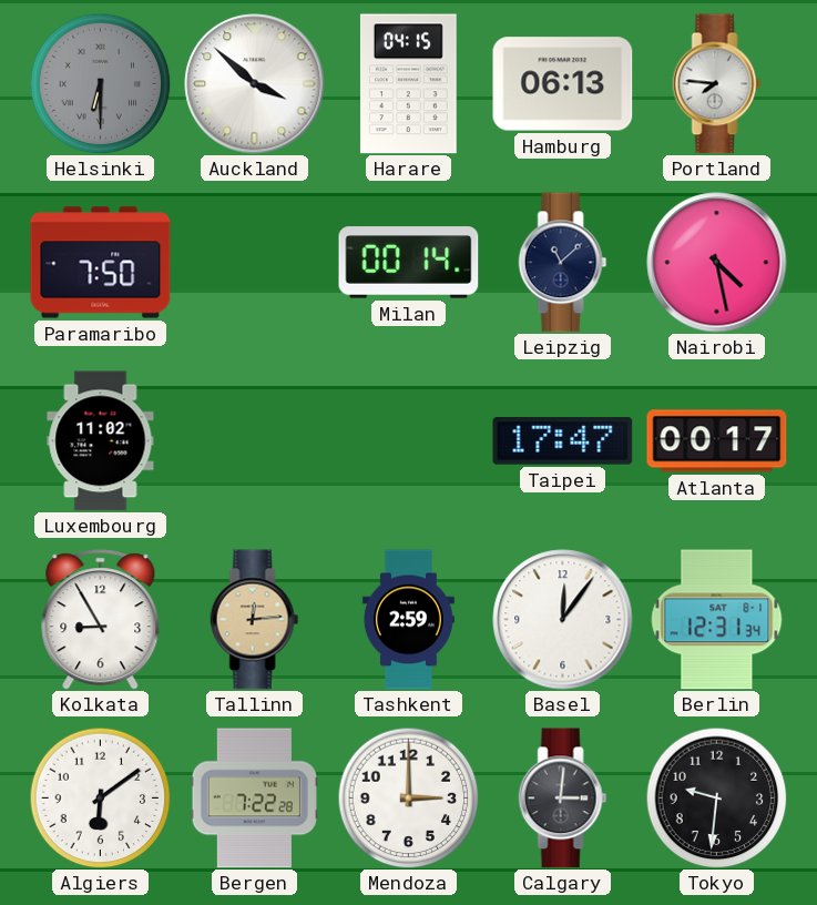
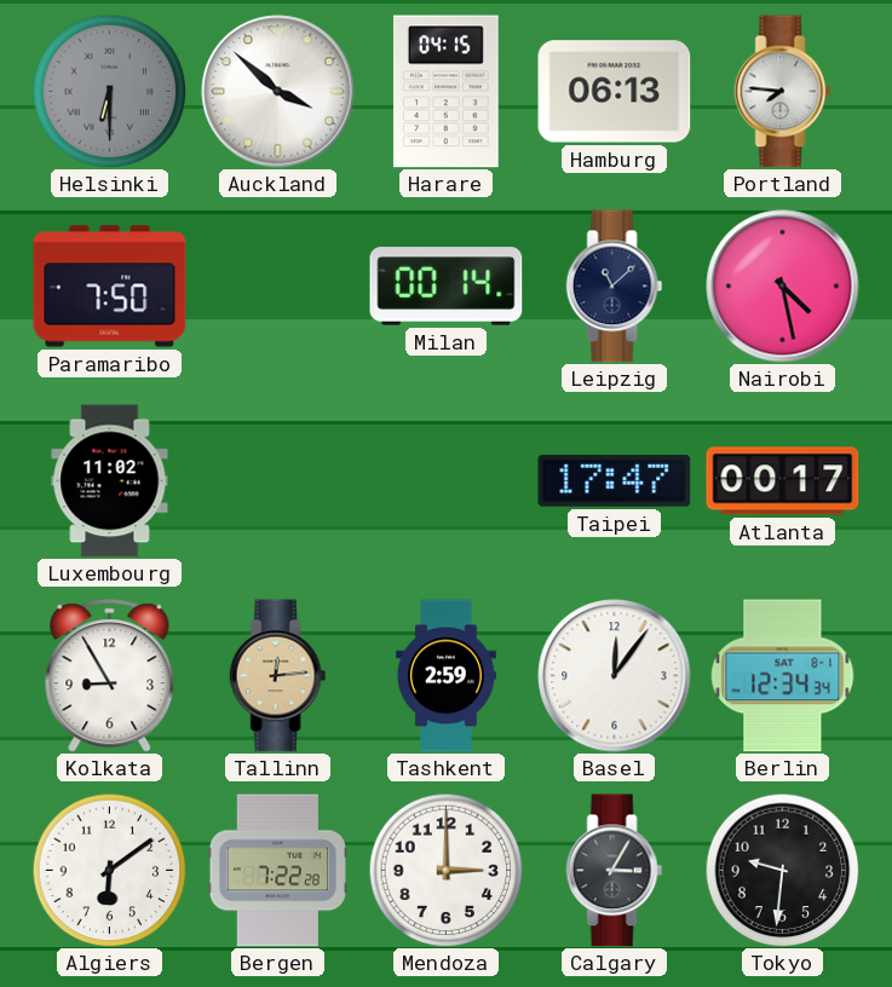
Berlin: 12:31 -> 12:34 (783, 676)
Calgary: 3:01 -> 3:05 (615, 871)
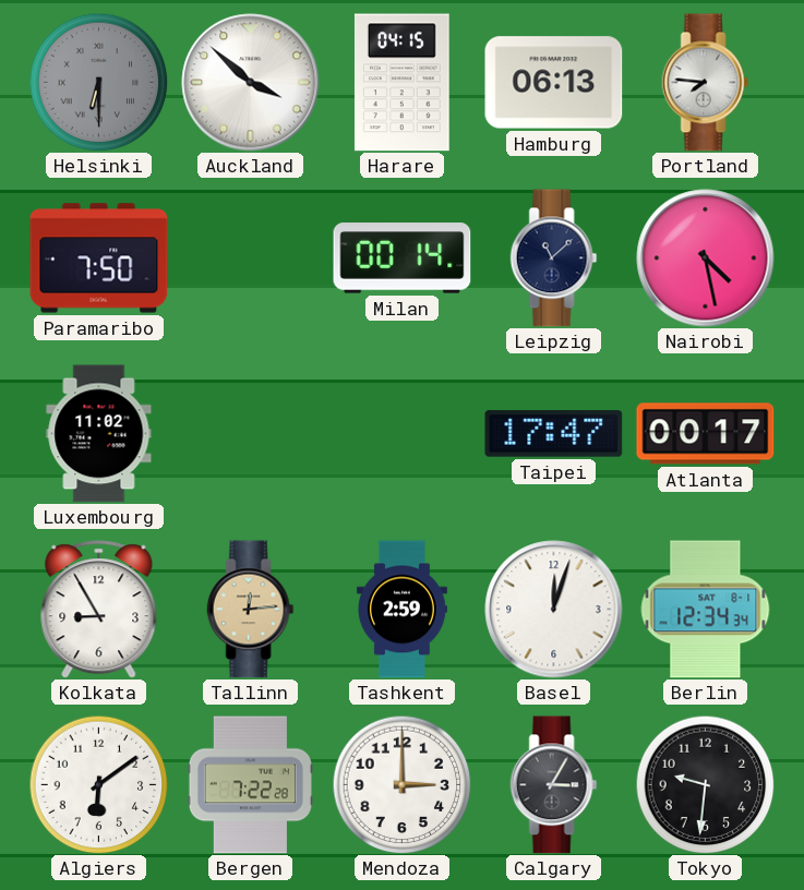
Basel: 12:06 -> 12:03 (554, 610)
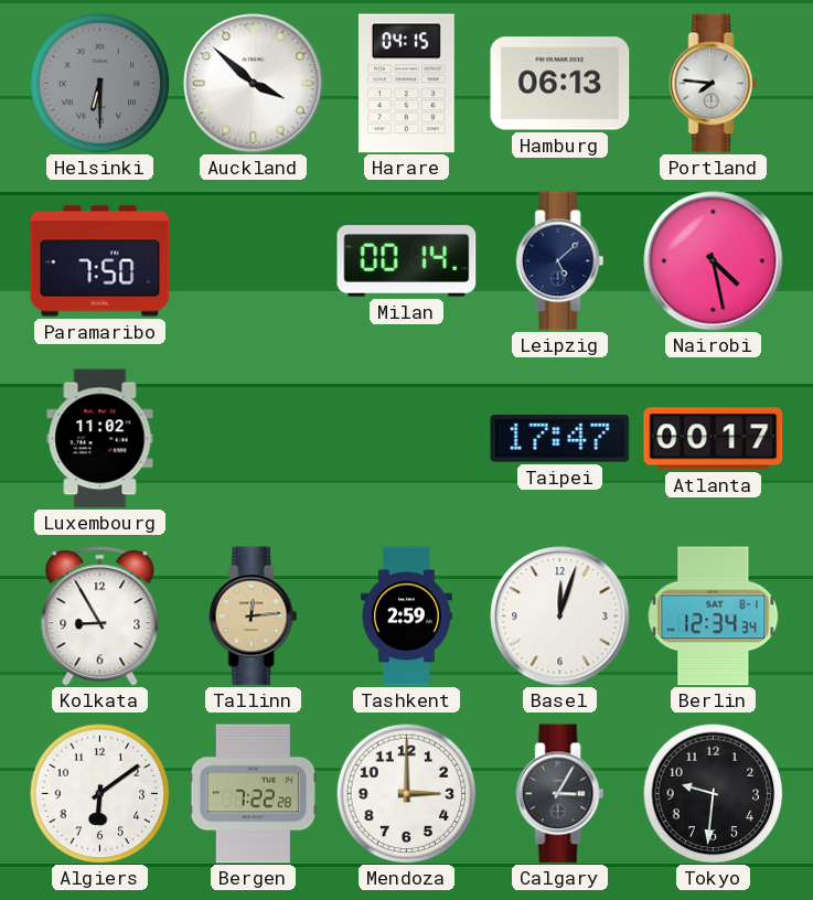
Leipzig: 11:08 -> 5:08 (560, 261)
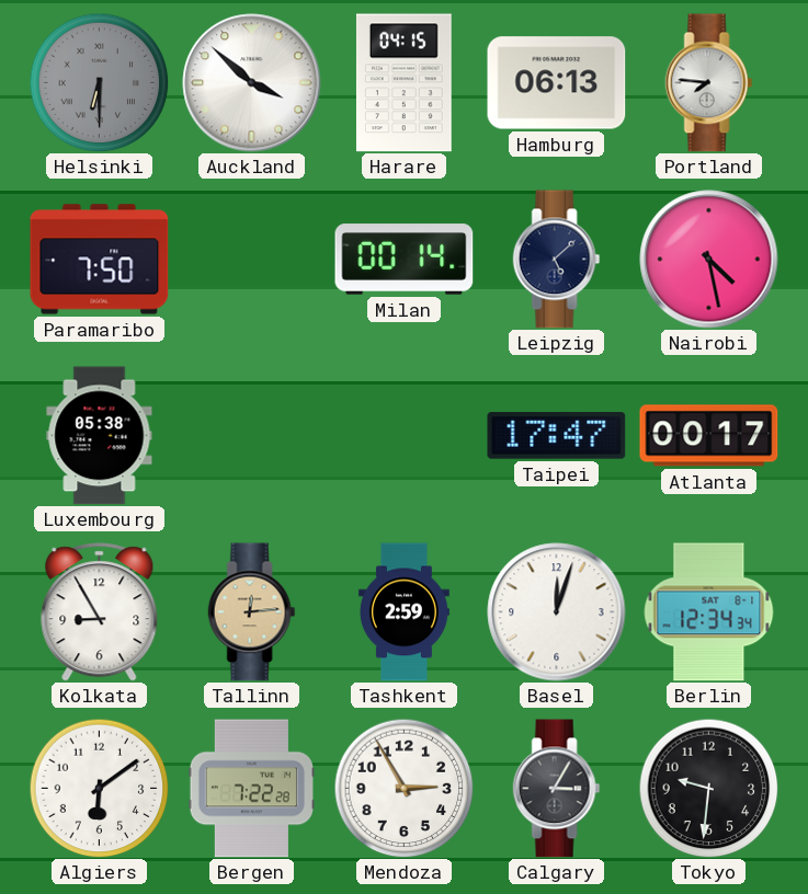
Luxembourg: 11:02 -> 05:38 (100, 436)
Mendoza: 3:00 -> 2:55 (403, 788)
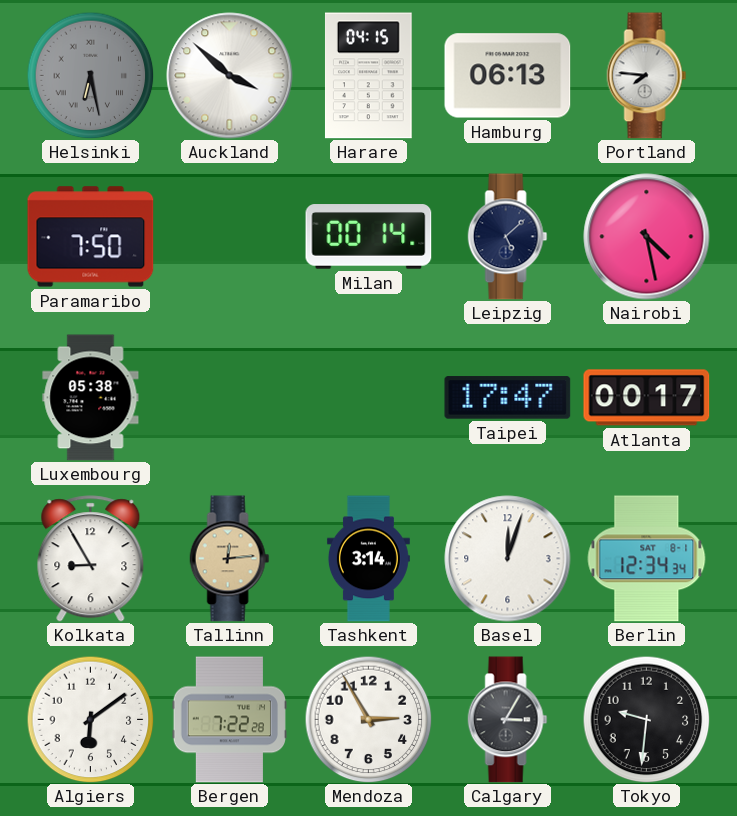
Helsinki: 6:30 -> 6:28 (90, 75)
Tashkent: 2:59 -> 3:14 (368, 559)
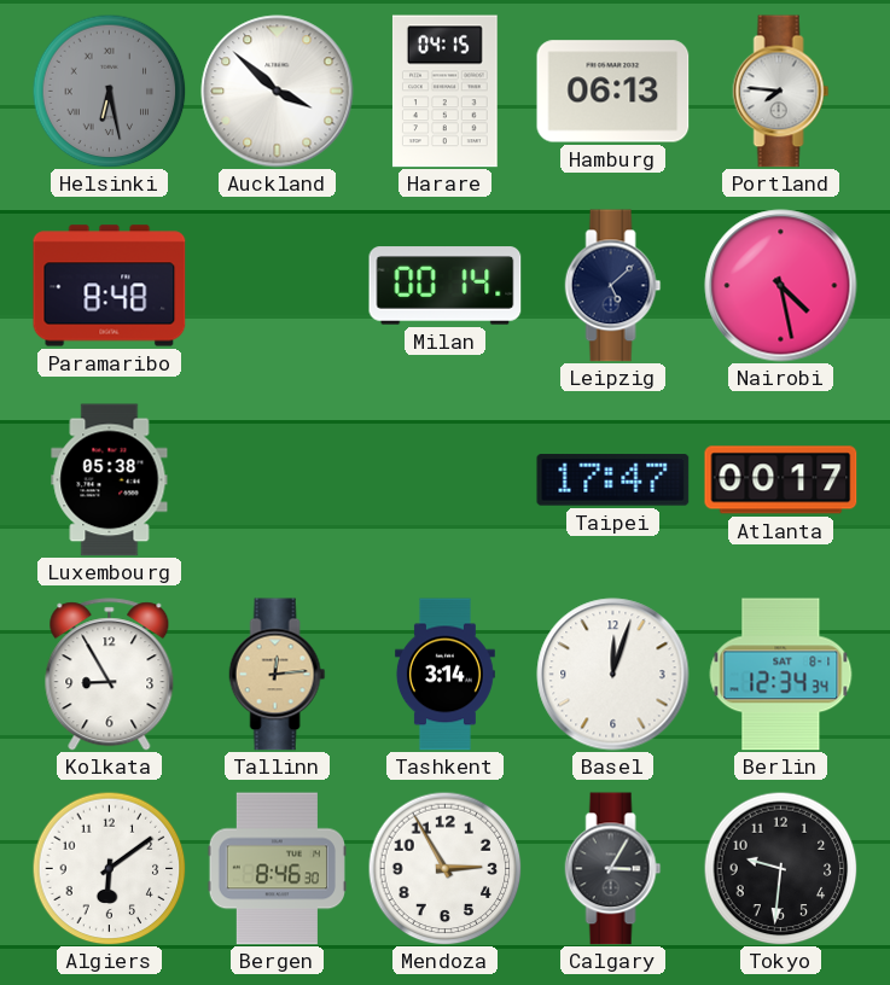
Paramaribo: 7:50 -> 8:48 (110, 286)
Bergen: 7:22 -> 8:46 (277, 869)
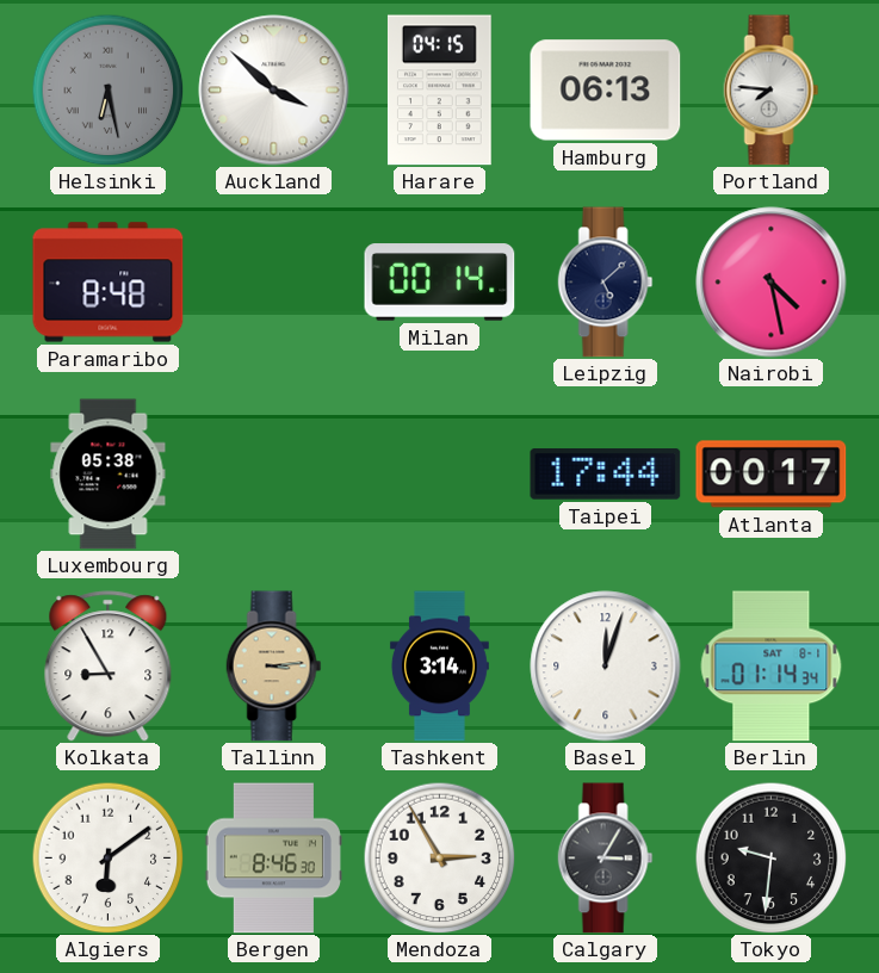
Taipei: 17:47 -> 17:44 (606, 475)
Tallinn: 12:14 -> 3:14 (274, 667)
Berlin: 12:34 -> 01:14 (772, 667)
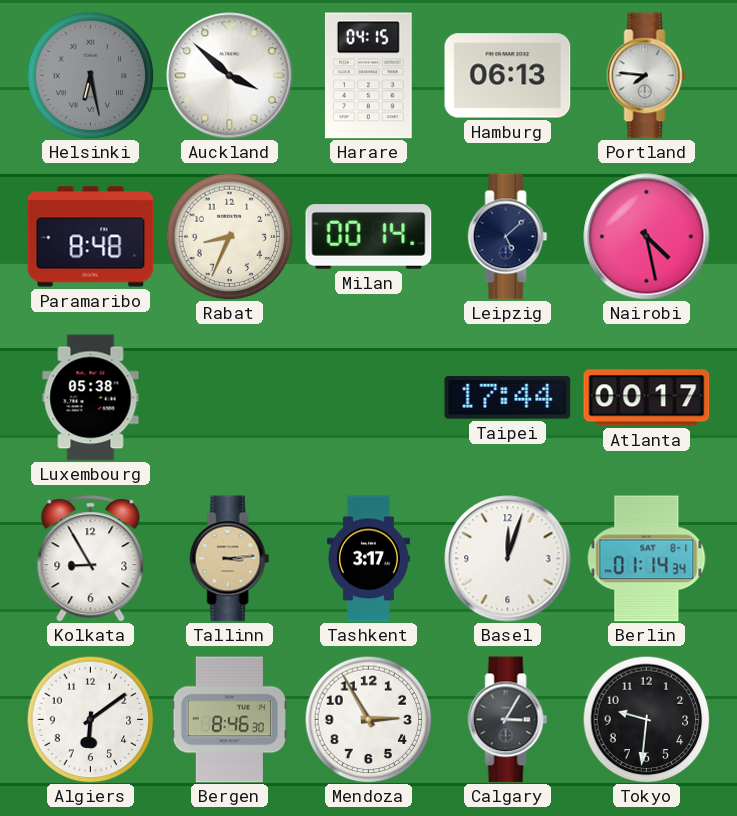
Rabat: none -> 8:34 (229, 236)
Tashkent: 3:14 -> 3:17 (368, 559)
